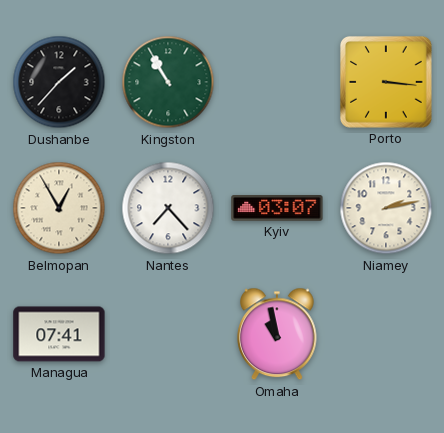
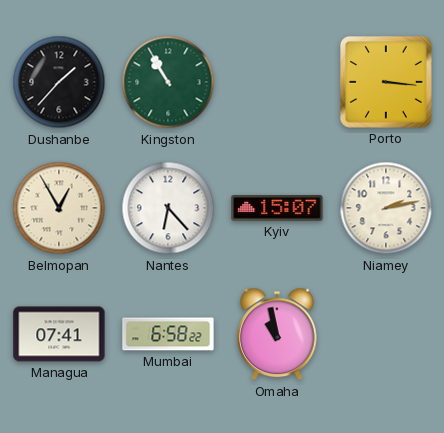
Nantes: 7:23 -> 6:23 (168, 208)
Kyiv: 03:07 -> 15:07 (277, 208)
Mumbai: none -> 6:58 (168, 334)
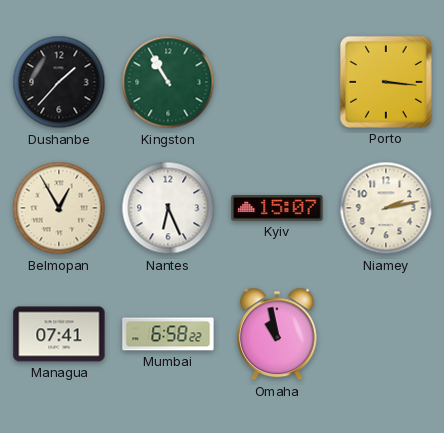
Nantes: 6:23 -> 6:26 (168, 208)
